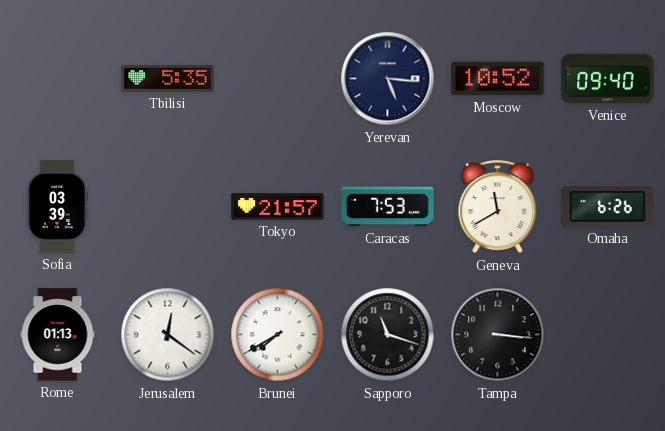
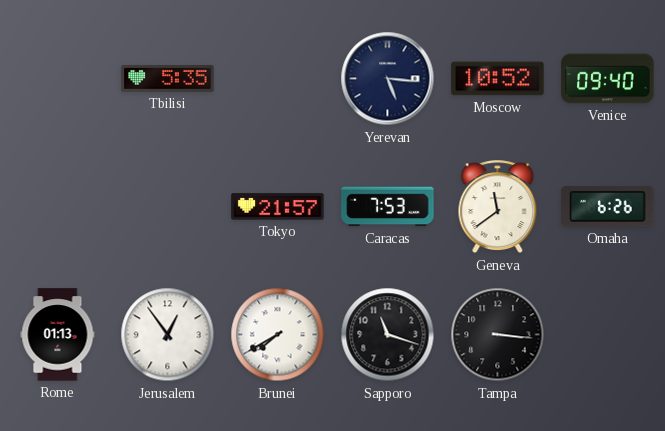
Sofia: 03:39 -> none (57, 207)
Geneva: 11:40 -> 11:39 (498, 207)
Jerusalem: 12:21 -> 12:54 (168, 335)
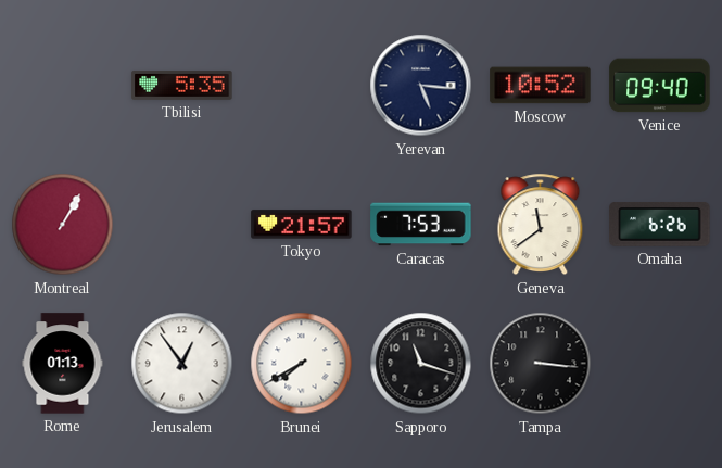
Montreal: none -> 1:05 (63, 225)
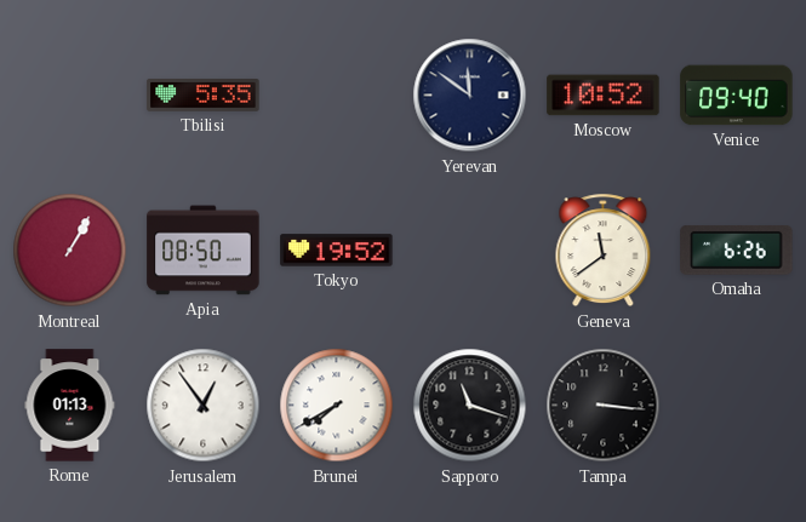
Yerevan: 5:16 -> 11:51 (470, 96)
Apia: none -> 08:50 (204, 251)
Tokyo: 21:57 -> 19:52 (337, 251)
Caracas: 7:53 -> none (421, 225)
